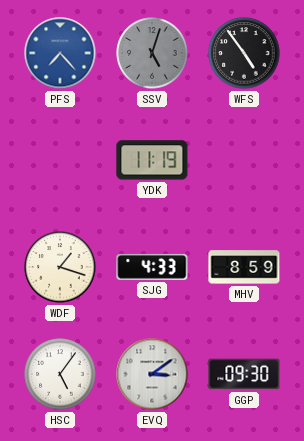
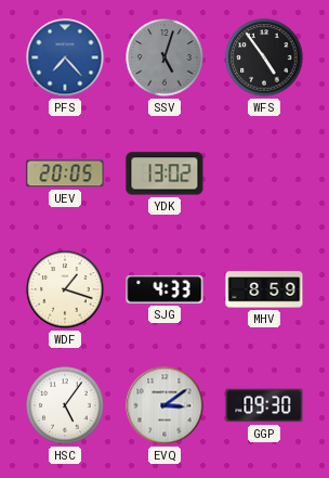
UEV: none -> 20:05 (65, 173)
YDK: 11:19 -> 13:02 (164, 173)
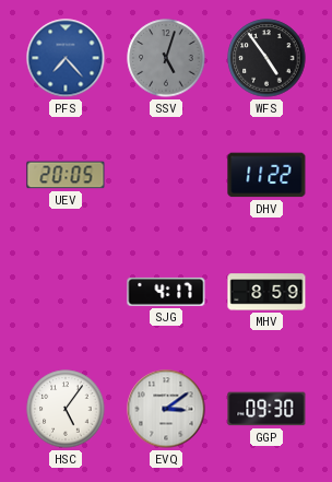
YDK: 13:02 -> none (164, 173)
DHV: none -> 11:22 (266, 175)
WDF: 1:18 -> none (65, 289)
SJG: 4:33 -> 4:17 (166, 292)
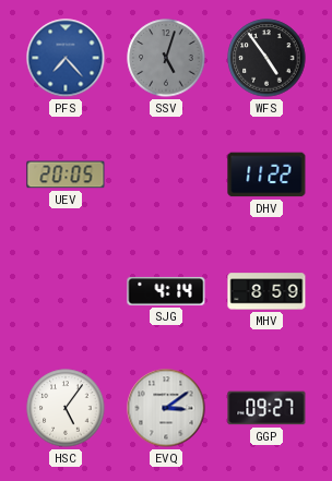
SJG: 4:17 -> 4:14 (166, 291)
GGP: 09:30 -> 09:27 (266, 408)
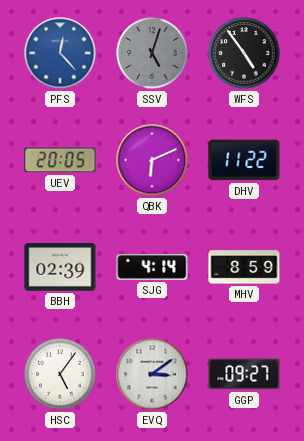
PFS: 7:23 -> 12:23 (60, 53)
QBK: none -> 6:11 (152, 160)
BBH: none -> 02:39 (60, 267)
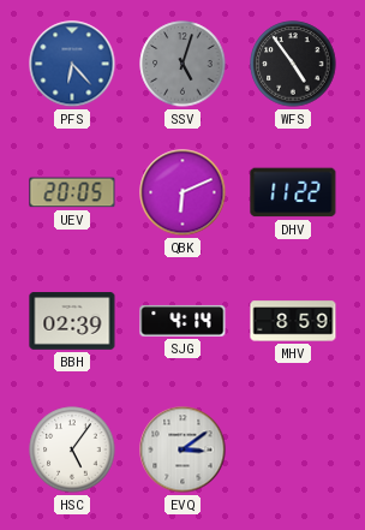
PFS: 12:23 -> 6:23 (72, 64)
GGP: 09:27 -> none (244, 374)
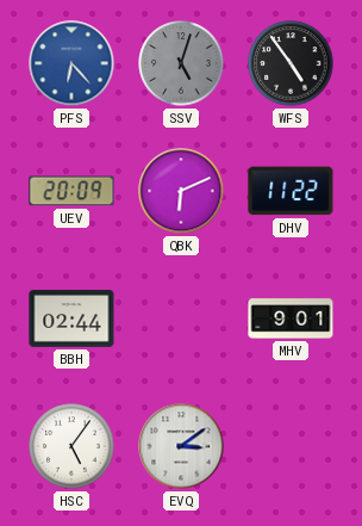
UEV: 20:05 -> 20:09 (71, 191)
BBH: 02:39 -> 02:44 (71, 318)
SJG: 4:14 -> none (182, 321)
MHV: 8:59 -> 9:01 (291, 318)
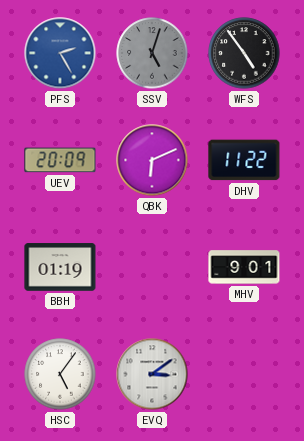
PFS: 6:23 -> 2:25 (60, 53)
BBH: 02:44 -> 01:19 (60, 267)
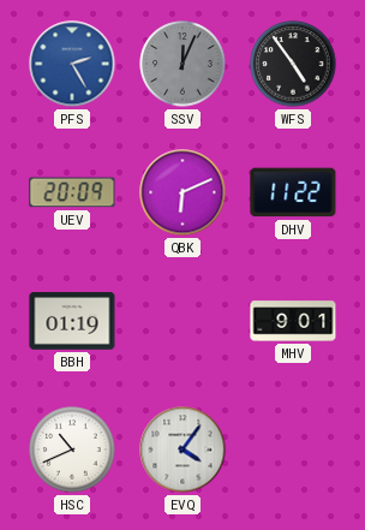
SSV: 5:03 -> 12:04 (182, 64)
HSC: 5:06 -> 10:41 (72, 449)
EVQ: 3:09 -> 4:06 (182, 449)
